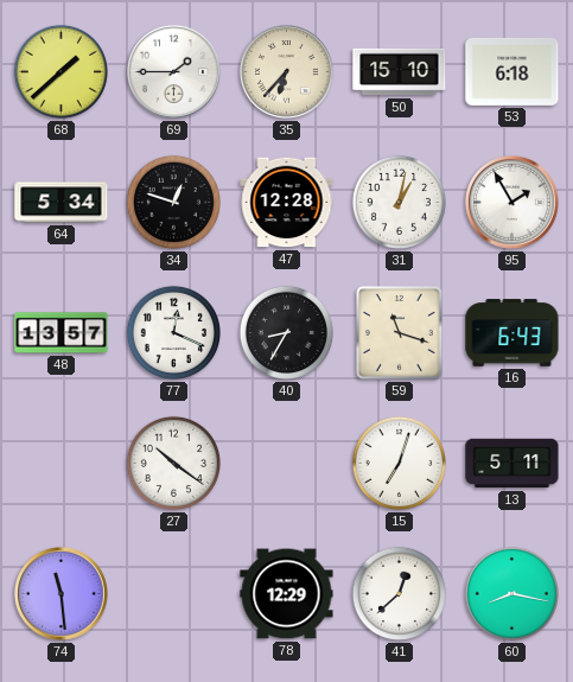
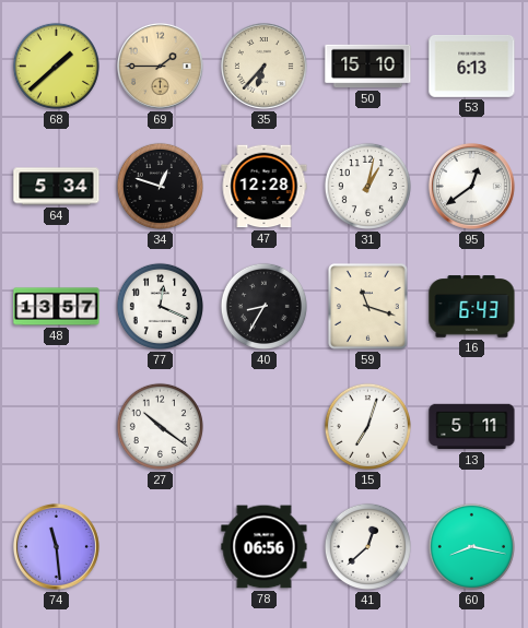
69 dial: white -> champagne (160, 66)
53: 6:18 -> 6:13 (472, 66)
95: 1:55 -> 12:39 (471, 186)
78: 12:29 -> 06:56 (265, 547)
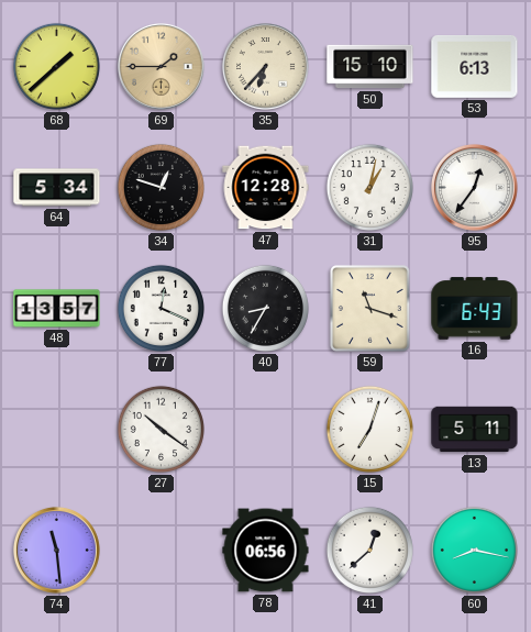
95: 12:39 -> 12:36 (474, 187)
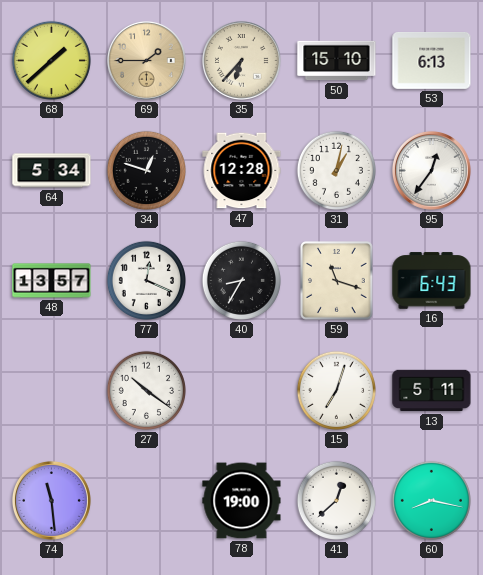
78: 06:56 -> 19:00 (242, 501)
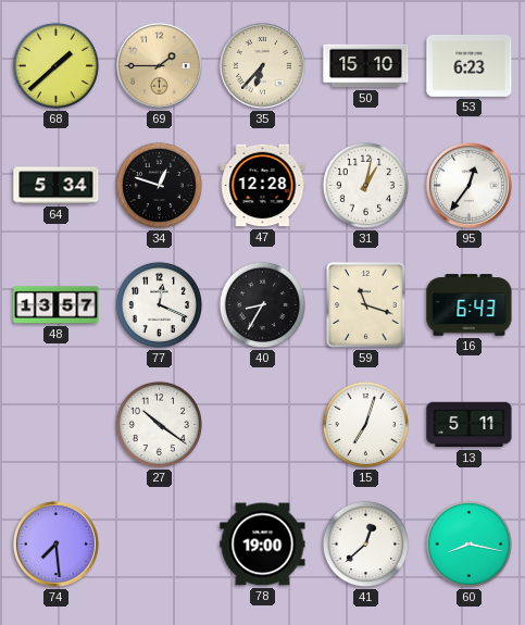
53: 6:13 -> 6:23 (470, 65)
74: 11:29 -> 7:29 (55, 543)
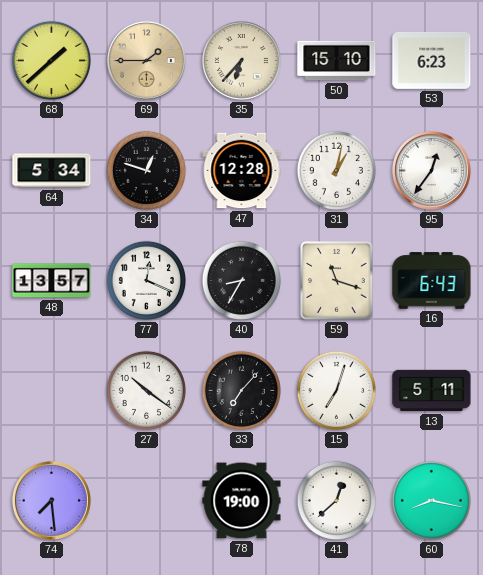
33: none -> 7:07 (241, 390)
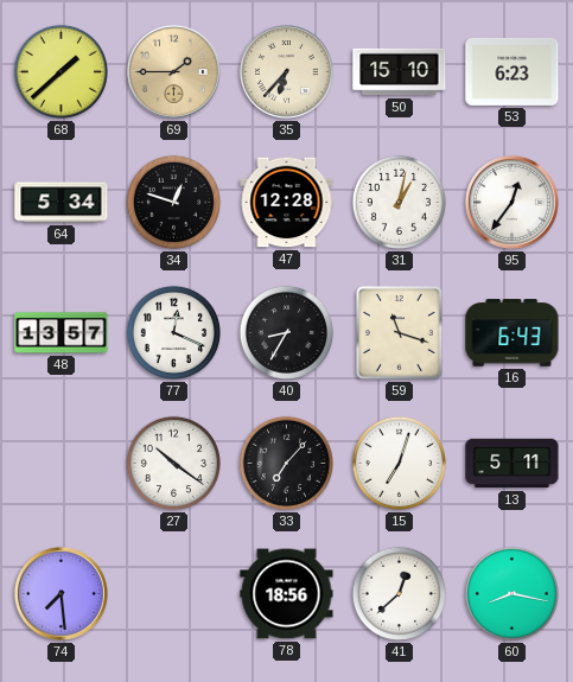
78: 19:00 -> 18:56 (287, 594)
